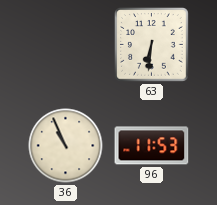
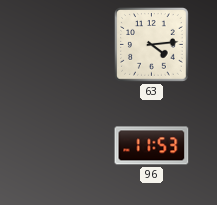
63: 6:31 -> 4:14 (152, 45)
36: 10:56 -> none (66, 146)
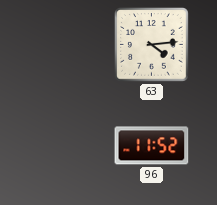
96: 11:53 -> 11:52 (152, 146)
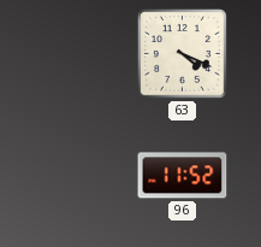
63: 4:14 -> 4:19 (183, 54)
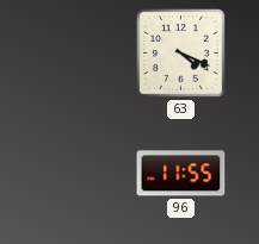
96: 11:52 -> 11:55 (181, 174)
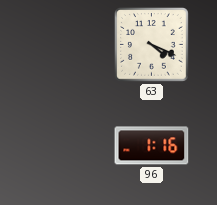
96: 11:55 -> 1:16 (152, 146)
